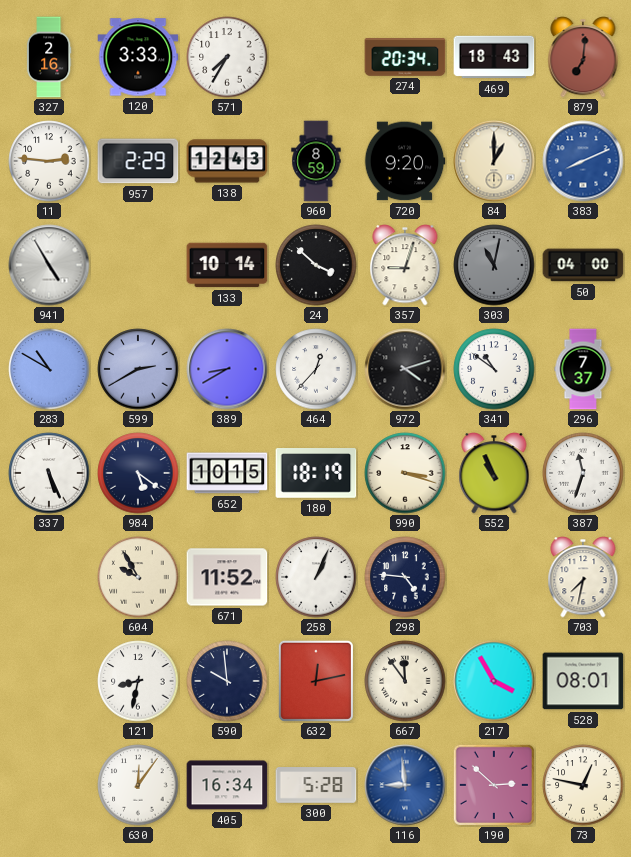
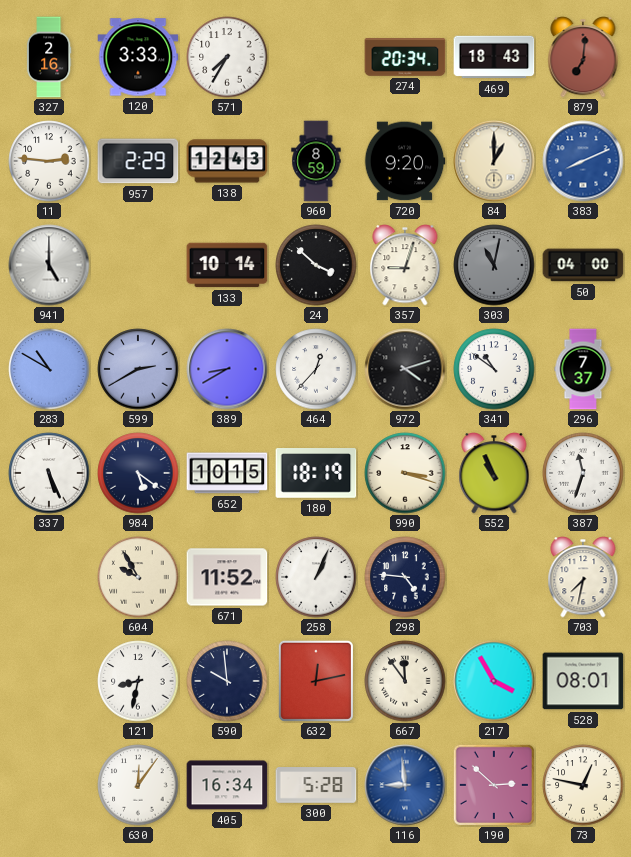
941: 4:55 -> 5:00 (49, 265)
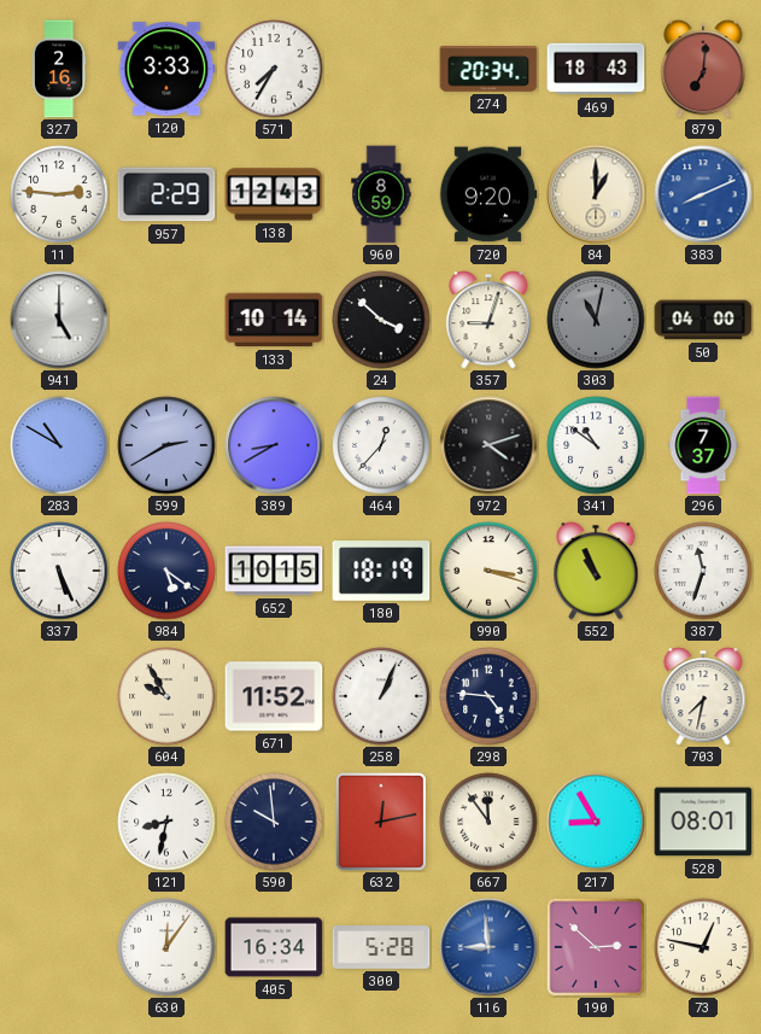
217: 3:55 -> 8:55 (596, 822)
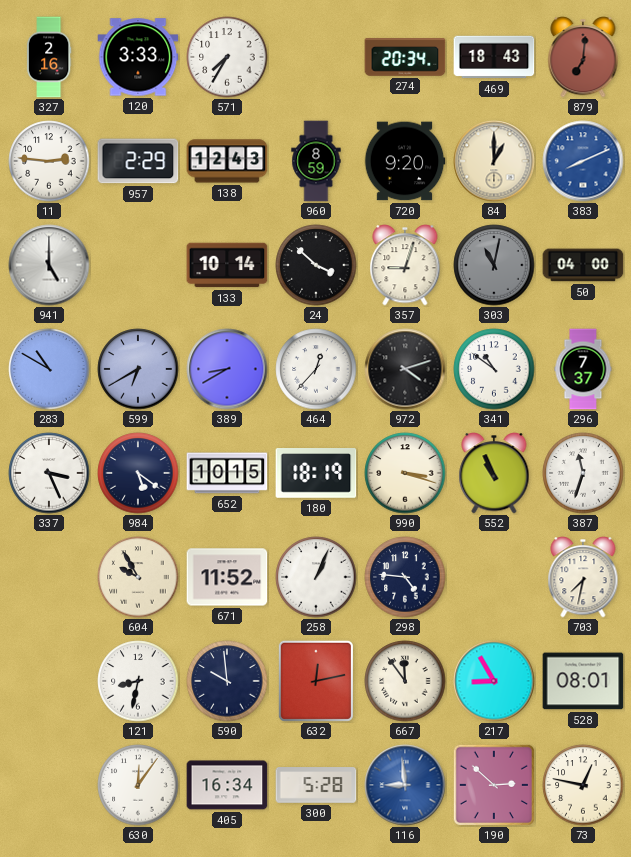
599: 2:40 -> 6:40 (138, 369)
337: 5:26 -> 3:26 (49, 473)
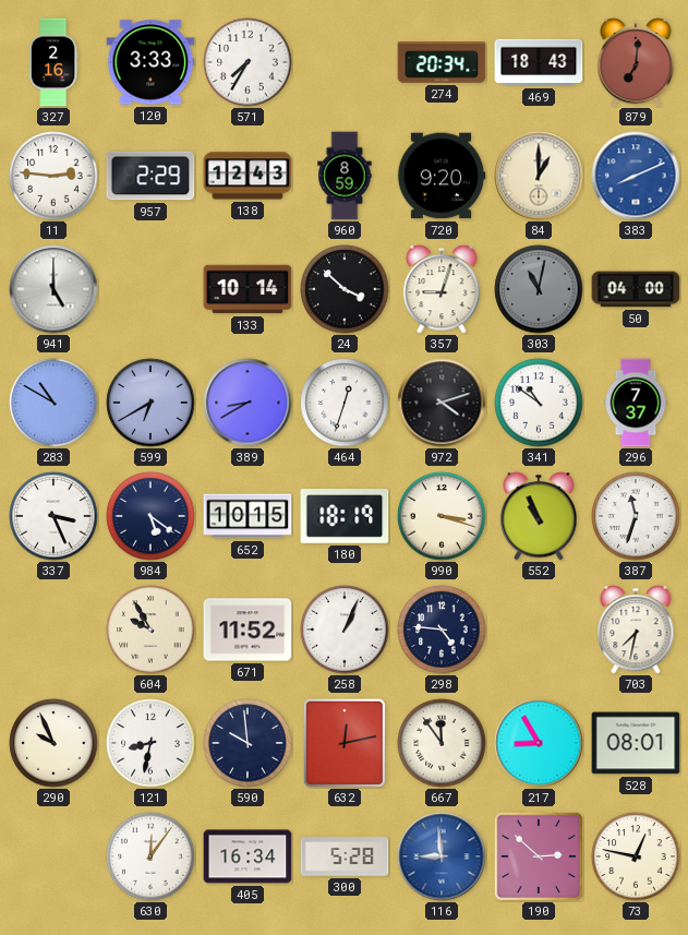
464: 12:37 -> 12:33 (345, 403)
290: none -> 9:56 (53, 743)
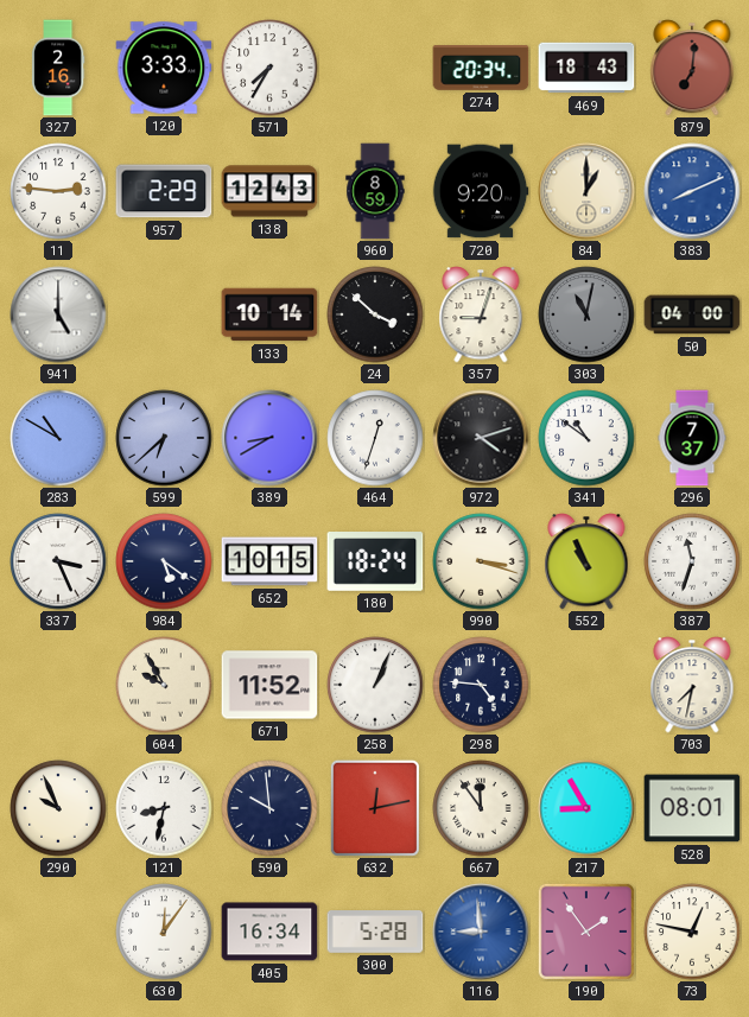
599: 6:40 -> 6:38 (164, 438)
180: 18:19 -> 18:24 (375, 561)
190: 2:52 -> 1:54 (586, 932)
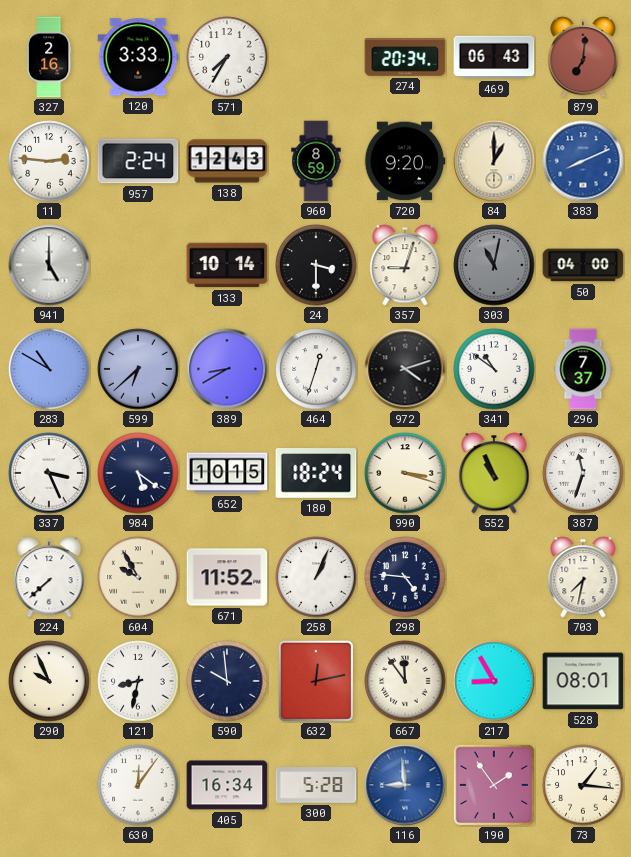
469: 18:43 -> 06:43 (494, 57)
957: 2:29 -> 2:24 (138, 161)
24: 3:52 -> 3:30 (316, 265)
224: none -> 7:38 (49, 577)
73: 12:47 -> 1:16 (583, 785)
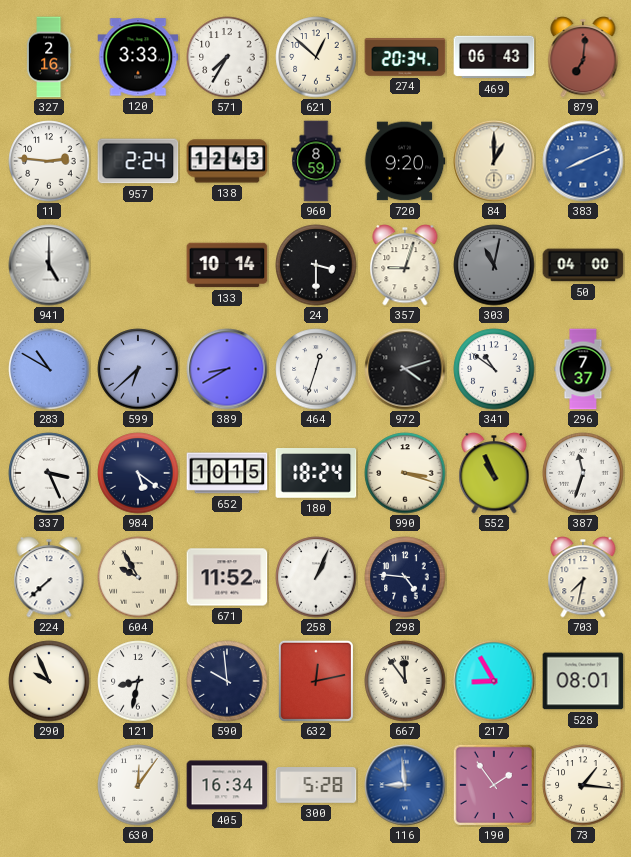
621: none -> 12:52 (316, 57)
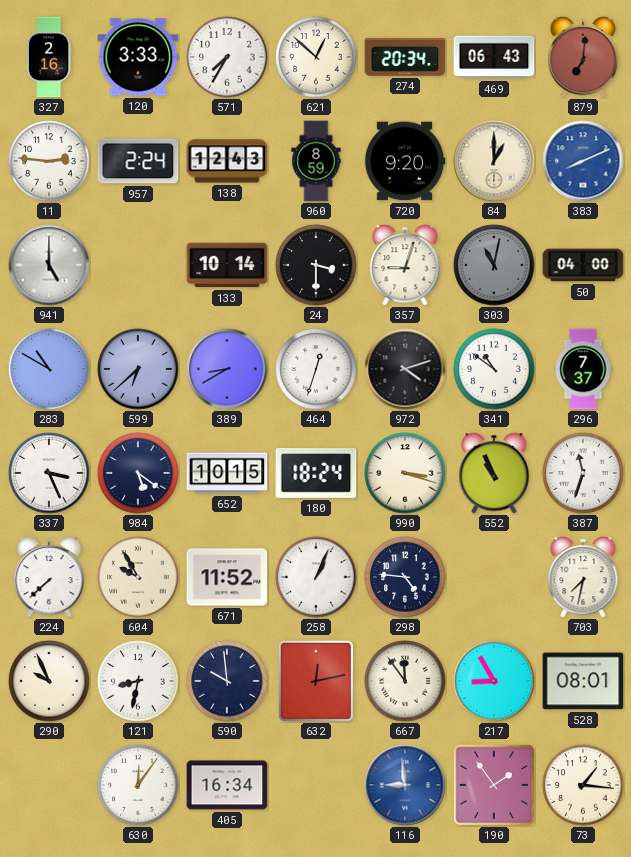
300: 5:28 -> none (316, 785)
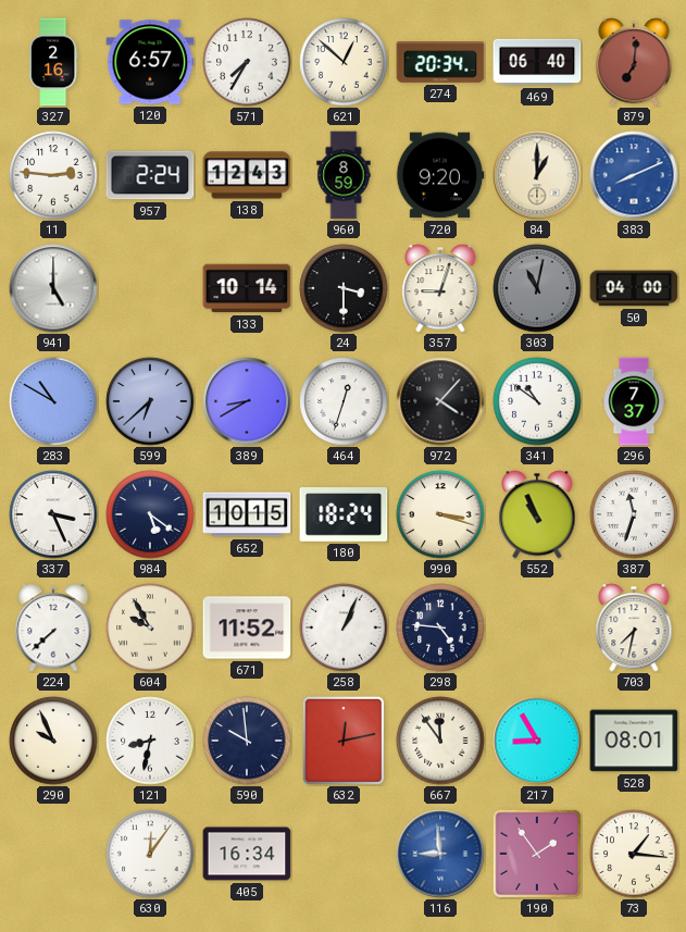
120: 3:33 -> 6:57 (150, 62)
469: 06:43 -> 06:40 (537, 62)
972: 4:12 -> 4:07 (440, 401)
